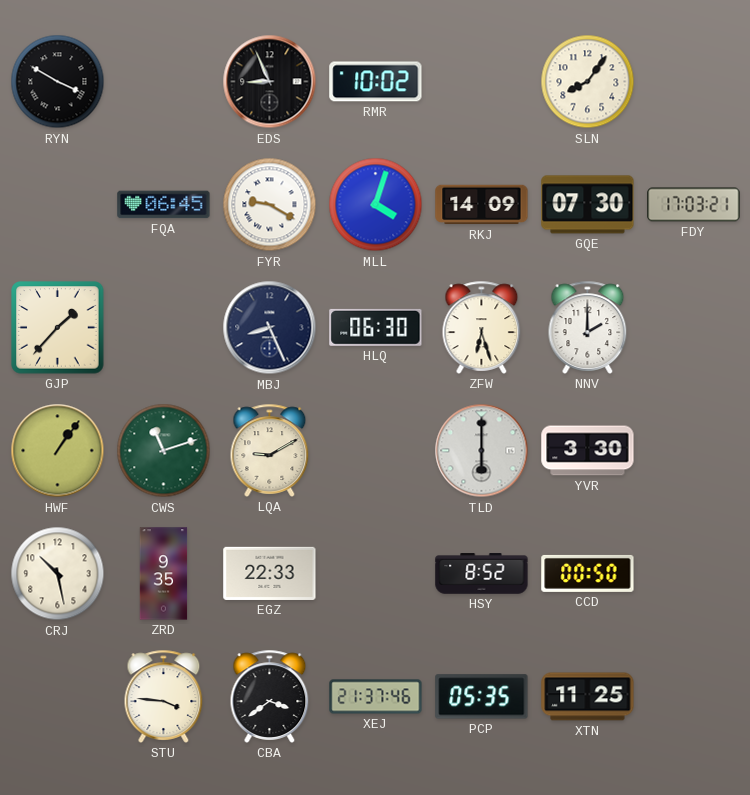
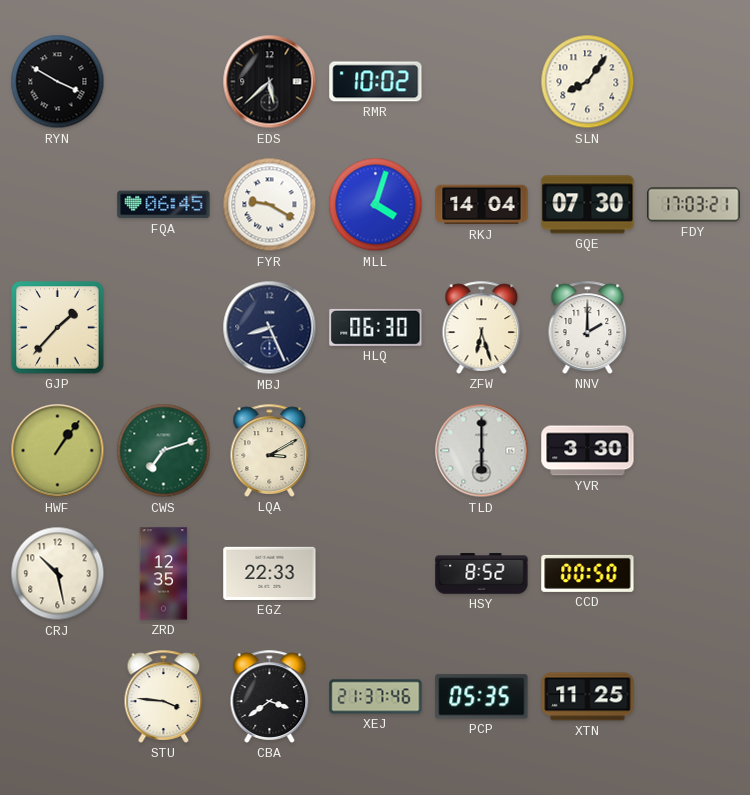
EDS: 8:56 -> 5:38 (270, 82)
RKJ: 14:09 -> 14:04 (482, 205)
CWS: 11:12 -> 7:12 (164, 451)
LQA: 9:10 -> 3:10 (270, 450)
ZRD: 9:35 -> 12:35 (164, 574)
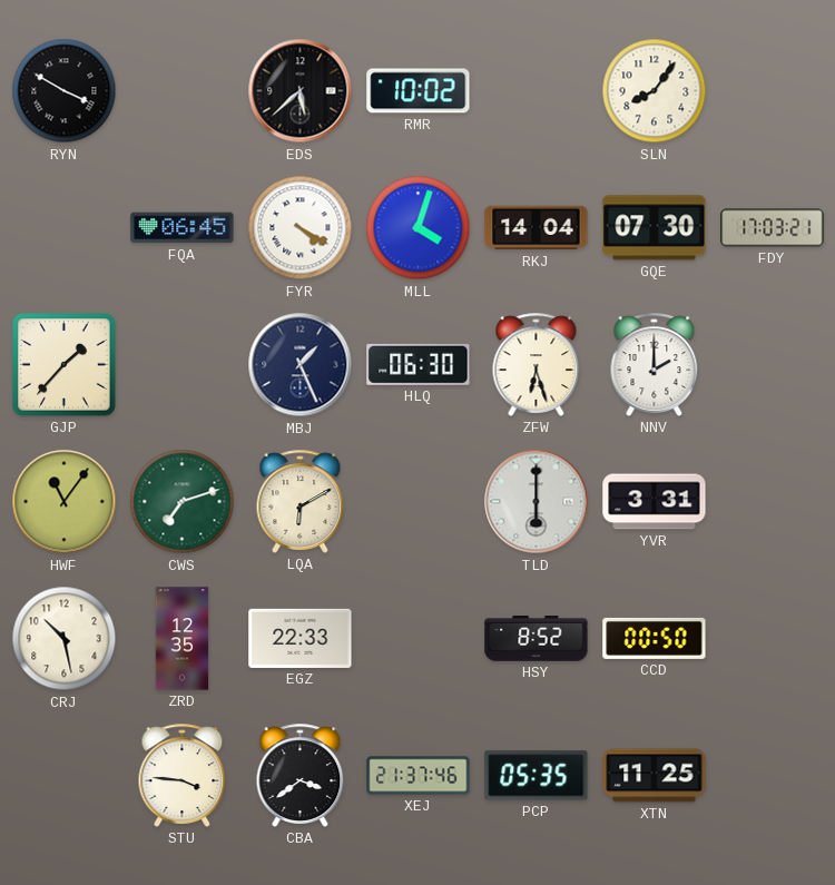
FYR: 9:20 -> 4:20 (301, 228)
MBJ: 8:26 -> 1:26 (301, 365)
HWF: 1:06 -> 11:06 (65, 502)
LQA: 3:10 -> 6:10 (301, 501)
YVR: 3:30 -> 3:31 (655, 502)
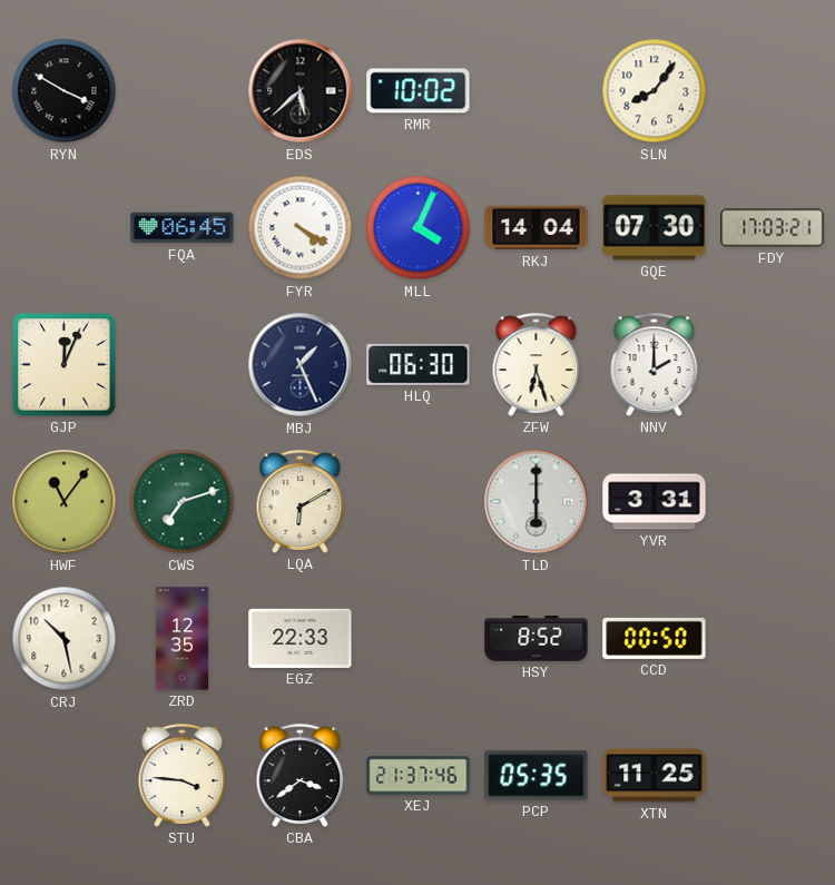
MLL: 4:03 -> 4:04 (419, 228)
GJP: 1:37 -> 12:04 (65, 365)
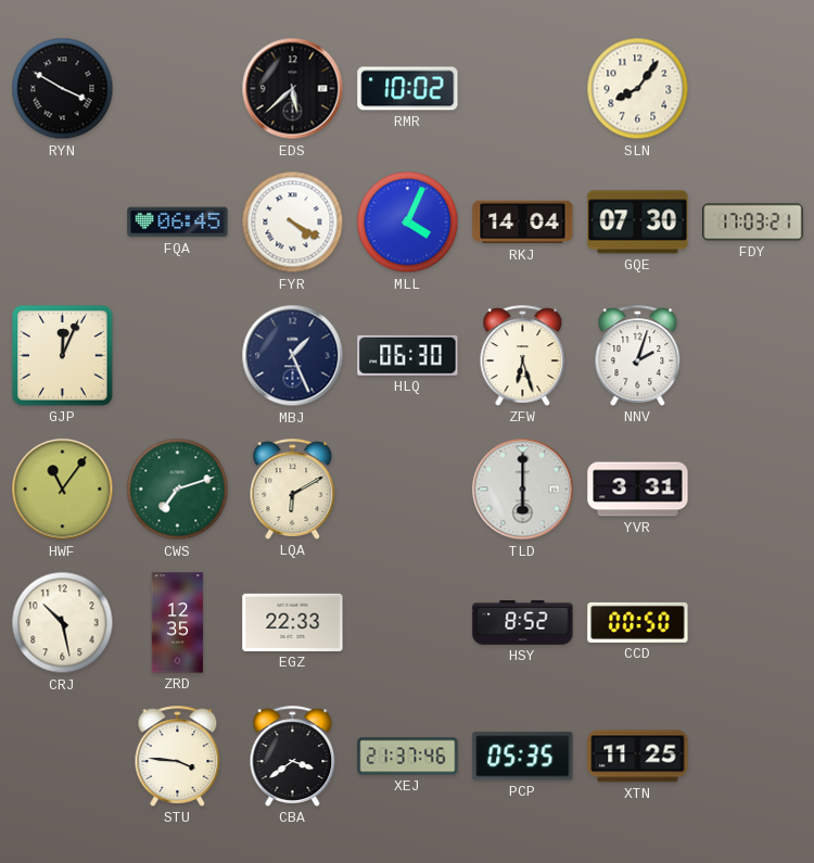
NNV: 2:00 -> 2:03 (638, 355)
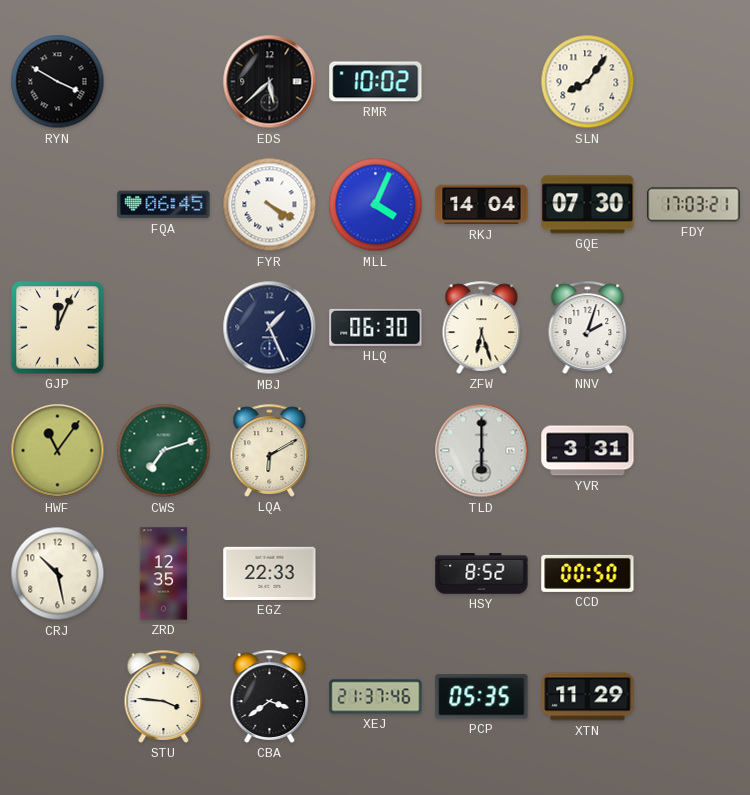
XTN: 11:25 -> 11:29 (588, 697)
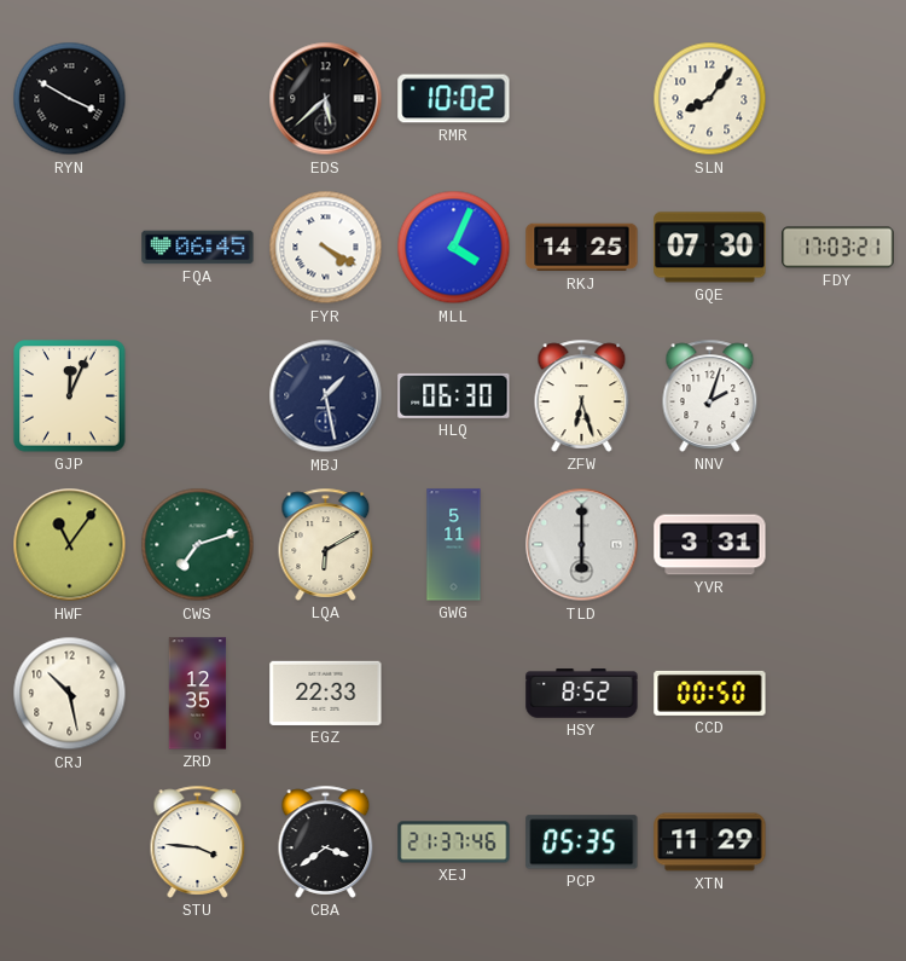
RKJ: 14:04 -> 14:25 (582, 248)
MBJ: 1:26 -> 1:28 (326, 396)
GWG: none -> 5:11 (454, 545)
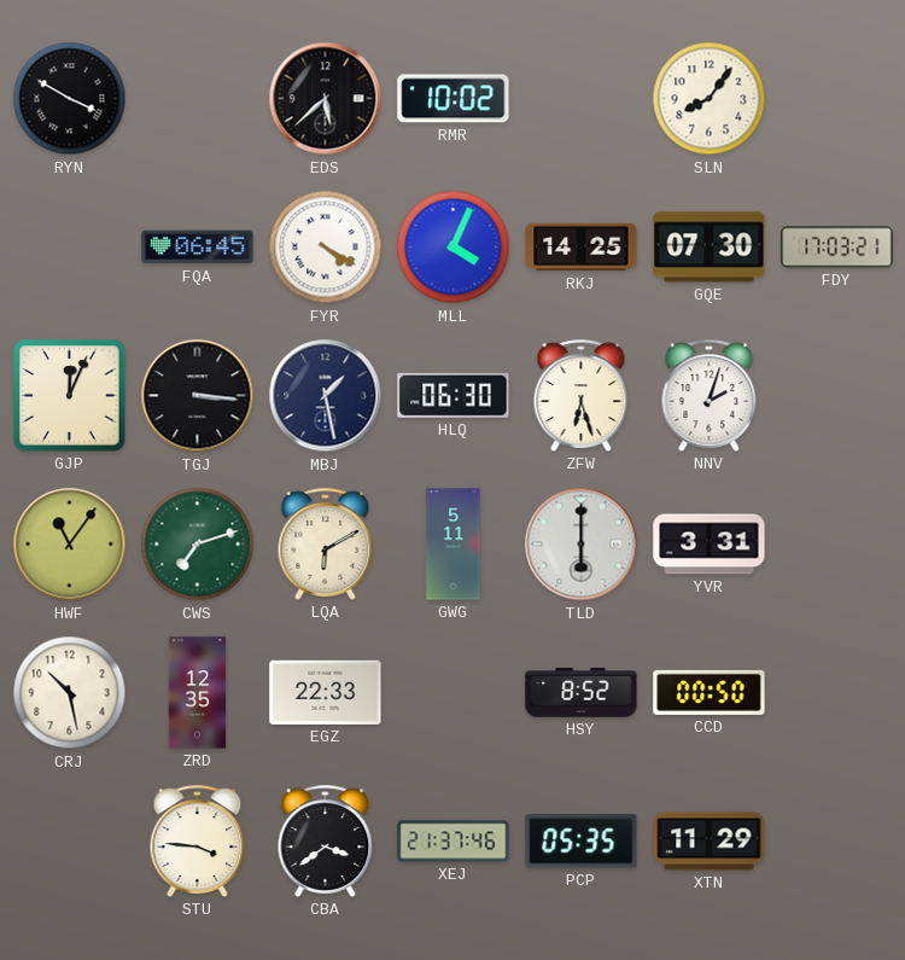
TGJ: none -> 3:16 (198, 396)
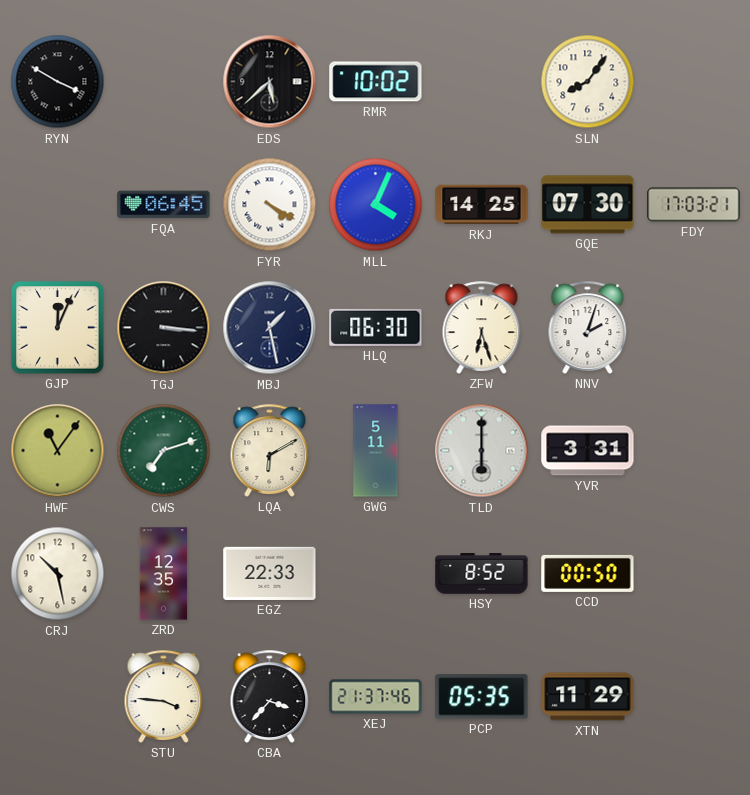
CBA: 3:39 -> 3:37 (270, 696)
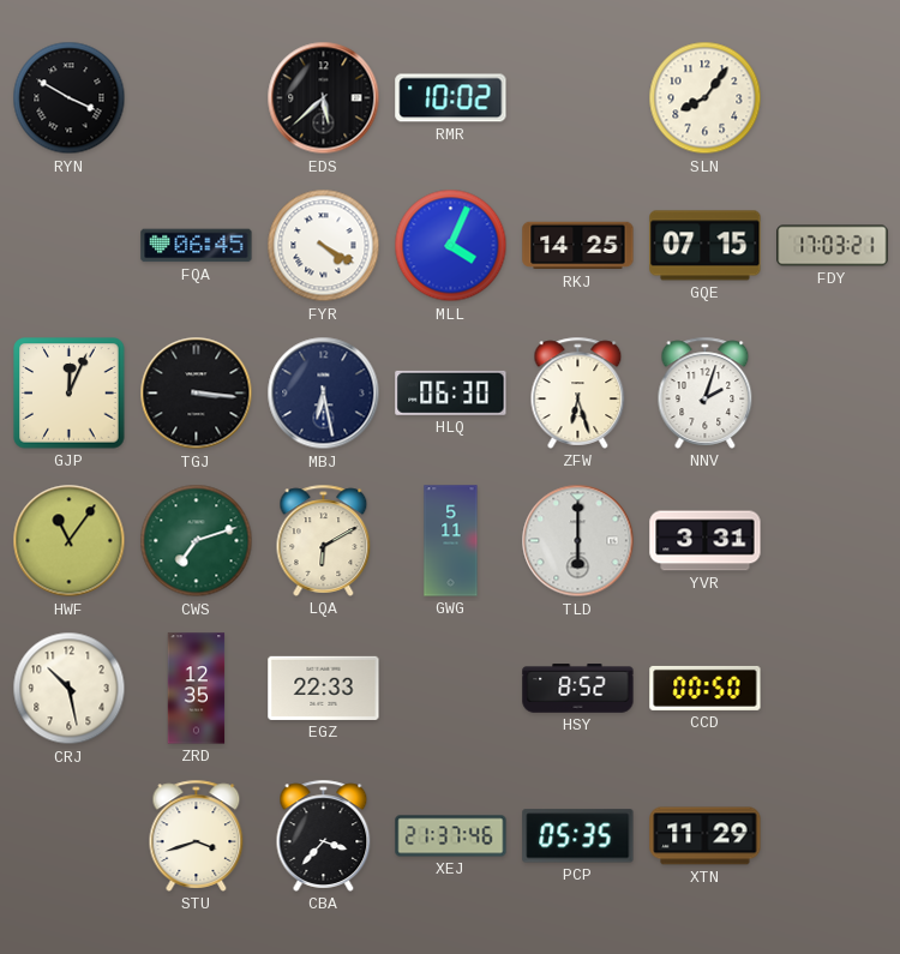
GQE: 07:30 -> 07:15 (706, 246)
MBJ: 1:28 -> 6:28 (324, 394)
STU: 3:46 -> 3:42 (197, 835)
